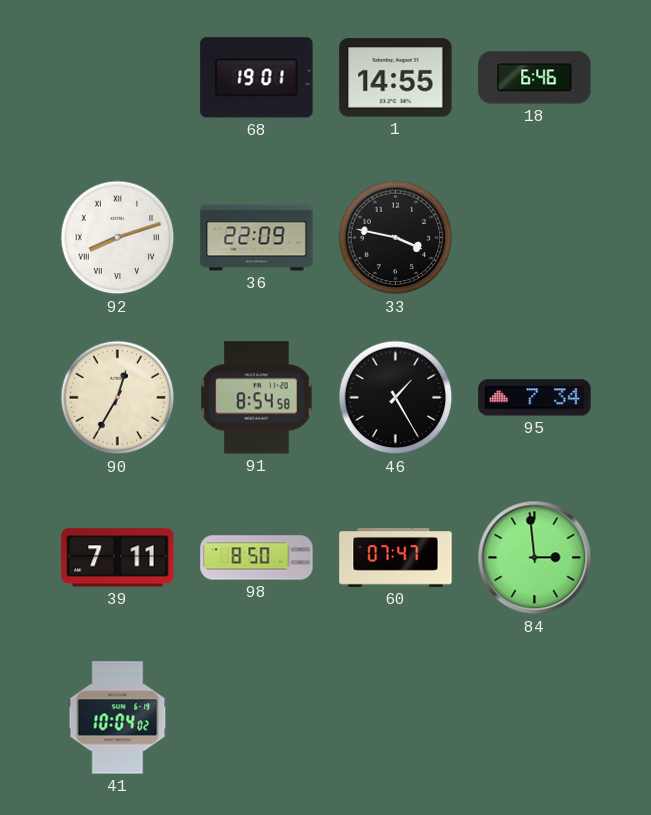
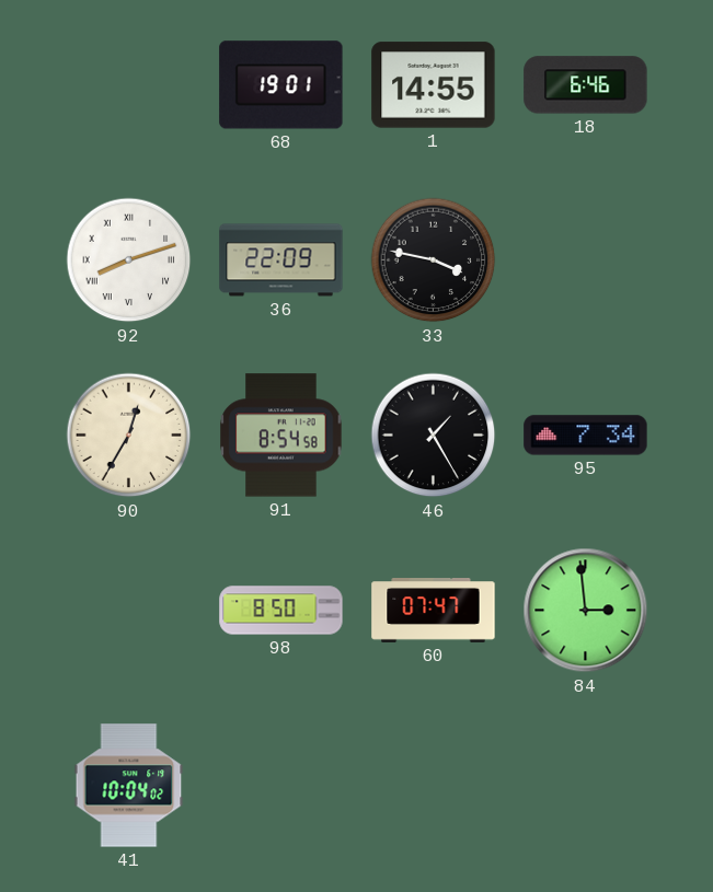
39: 7:11 -> none (118, 558)
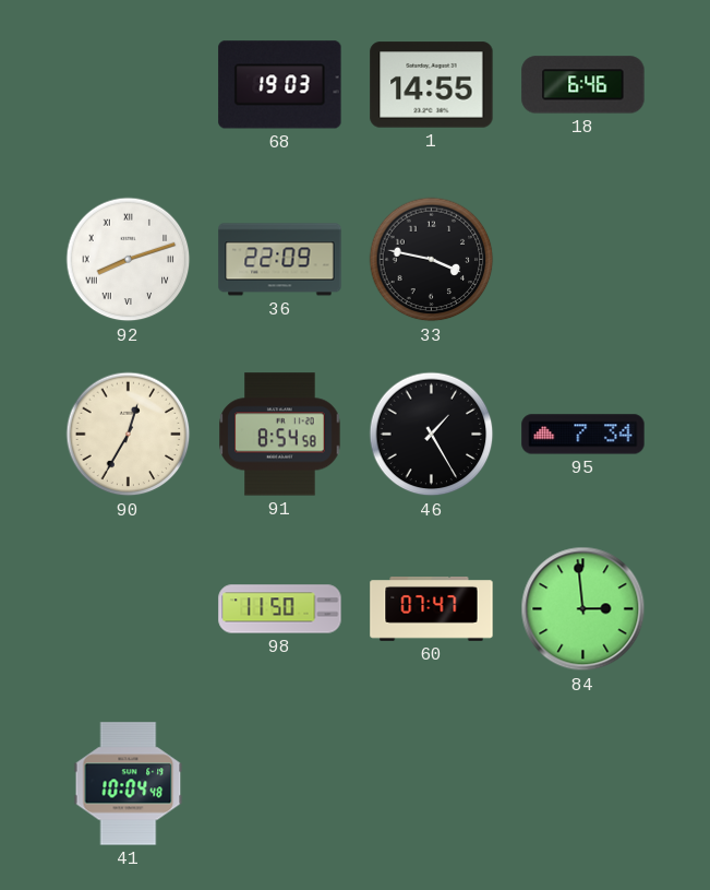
68: 19:01 -> 19:03 (280, 85)
98: 8:50 -> 11:50 (280, 609)
41: 10:04:02 -> 10:04:48 (129, 784)
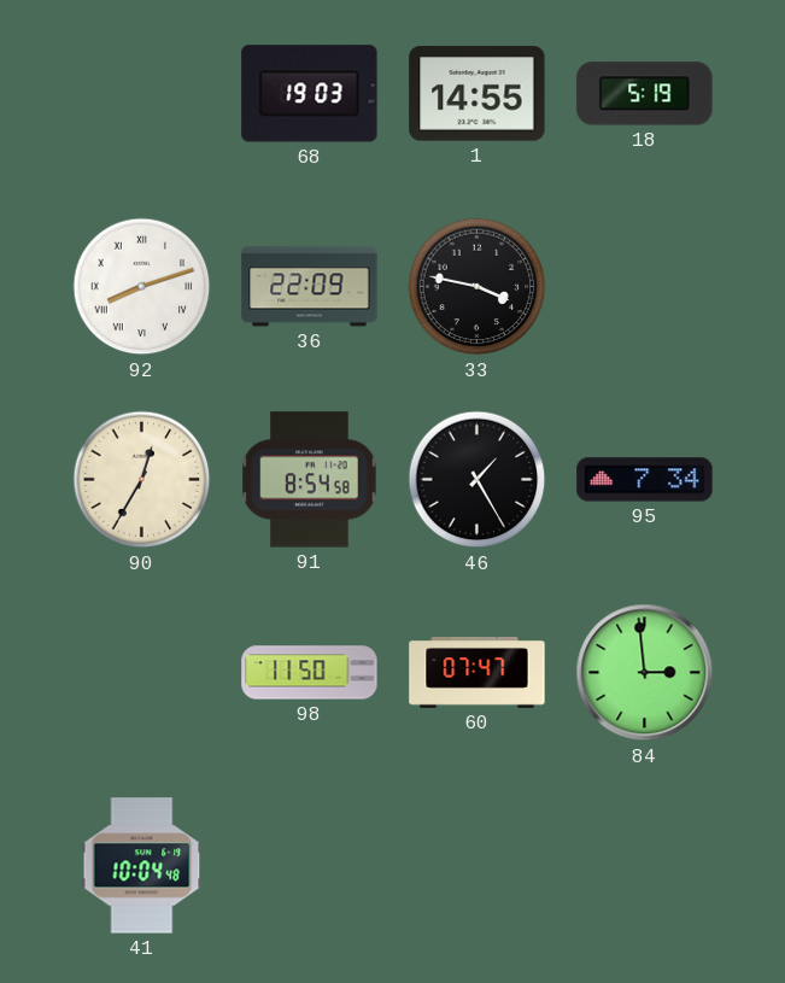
18: 6:46 -> 5:19 (645, 94)
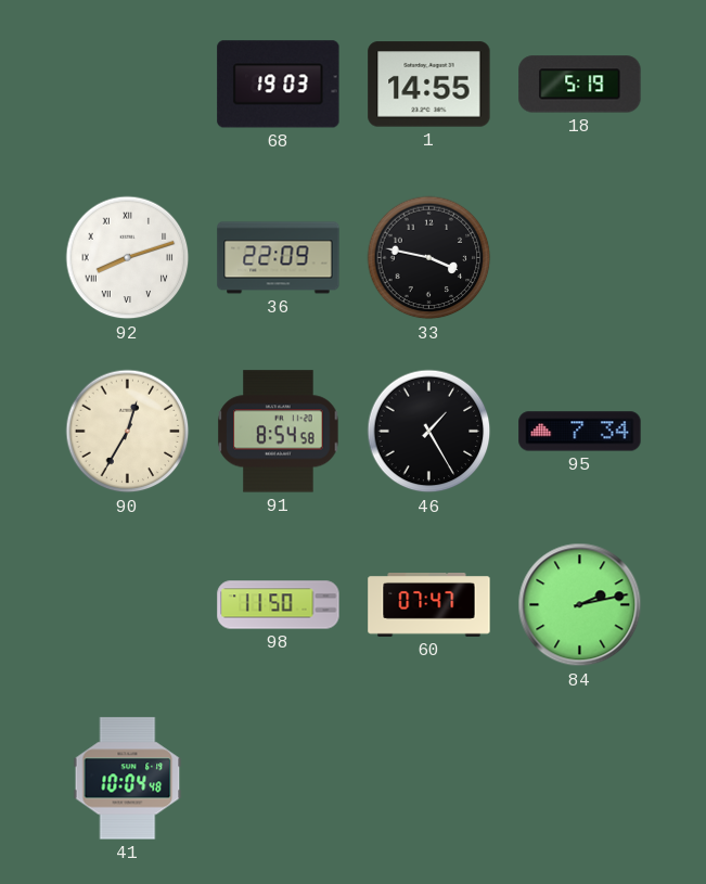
84: 2:59 -> 2:13 (580, 605)
